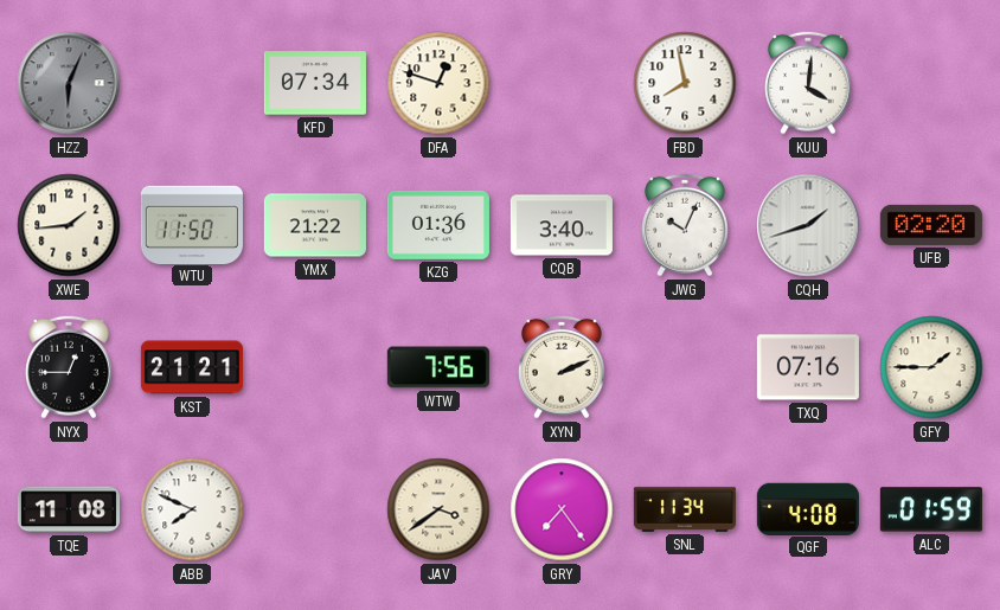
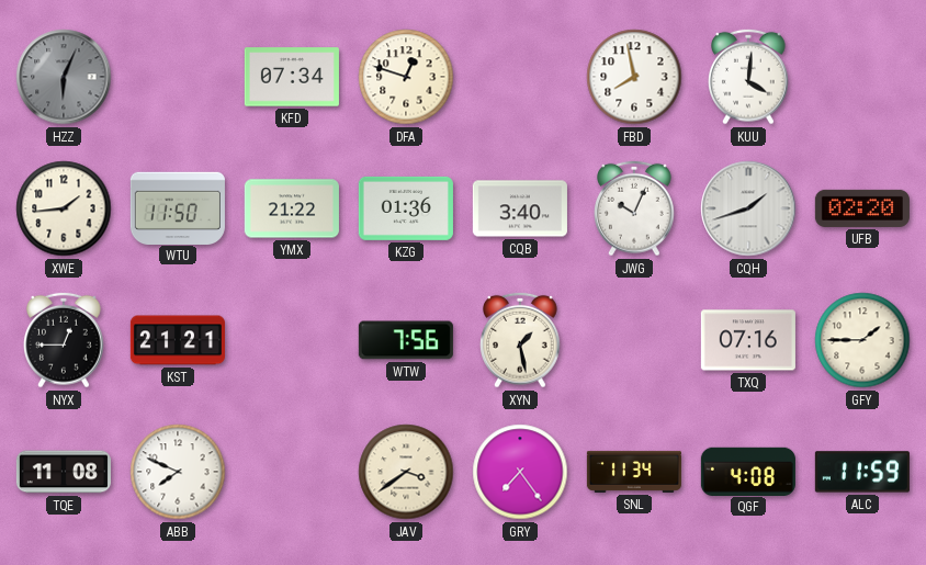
XYN: 2:11 -> 1:28 (521, 340)
ALC: 01:59 -> 11:59 (862, 472)
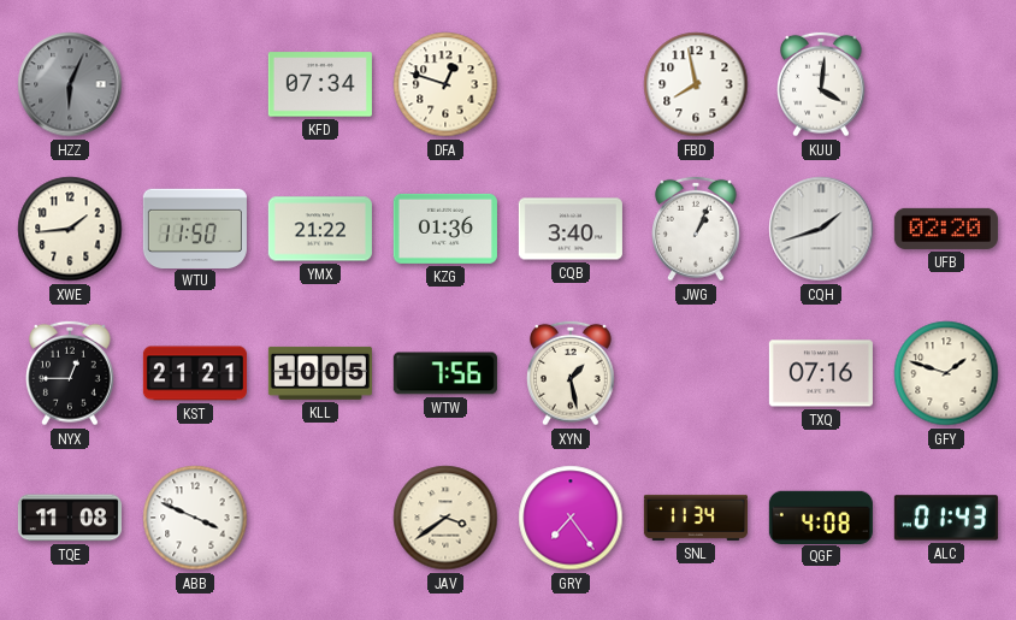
JWG: 10:04 -> 1:04 (697, 229)
KLL: none -> 10:05 (320, 373)
GFY: 1:45 -> 1:48 (946, 373)
ABB: 7:49 -> 3:49 (195, 518)
ALC: 11:59 -> 01:43 (946, 518)
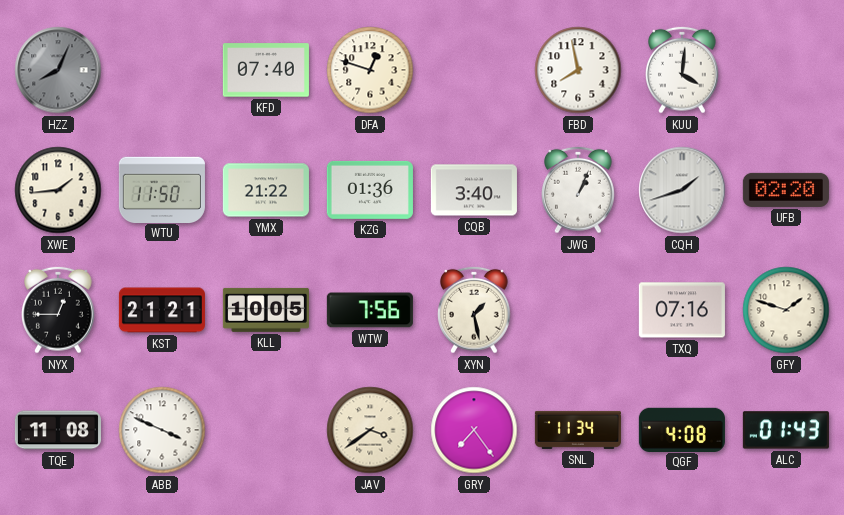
HZZ: 6:04 -> 8:04 (58, 70)
KFD: 07:34 -> 07:40 (266, 70)
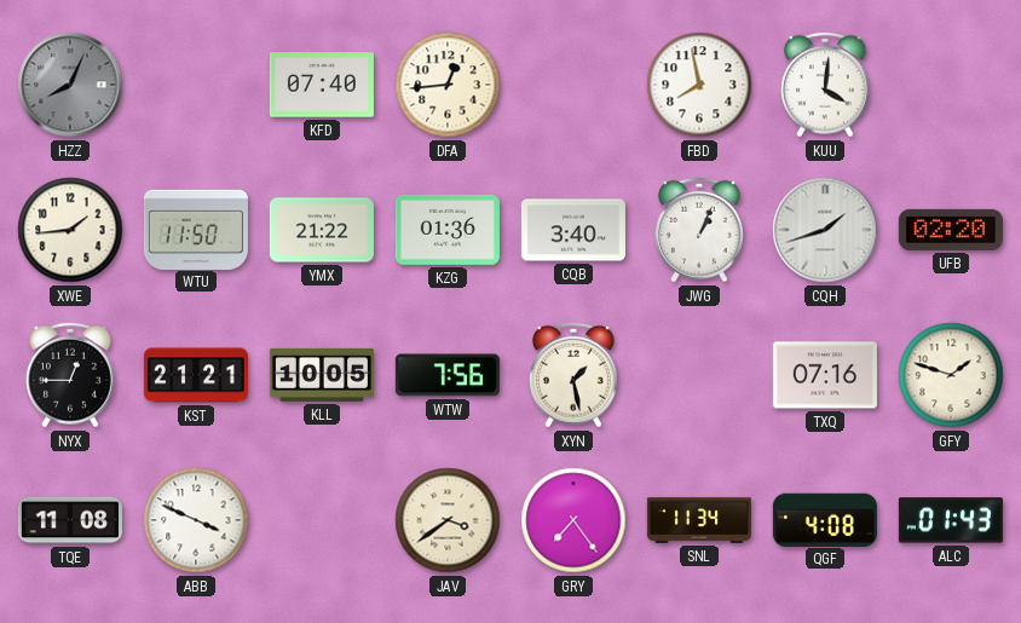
DFA: 12:48 -> 12:44 (448, 85)
